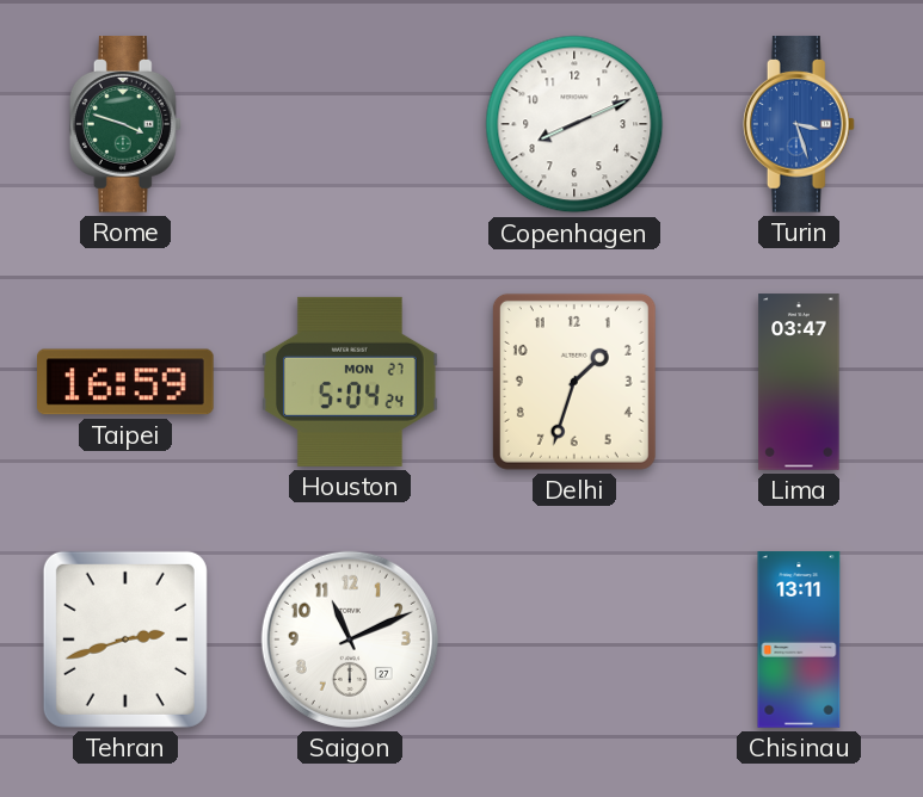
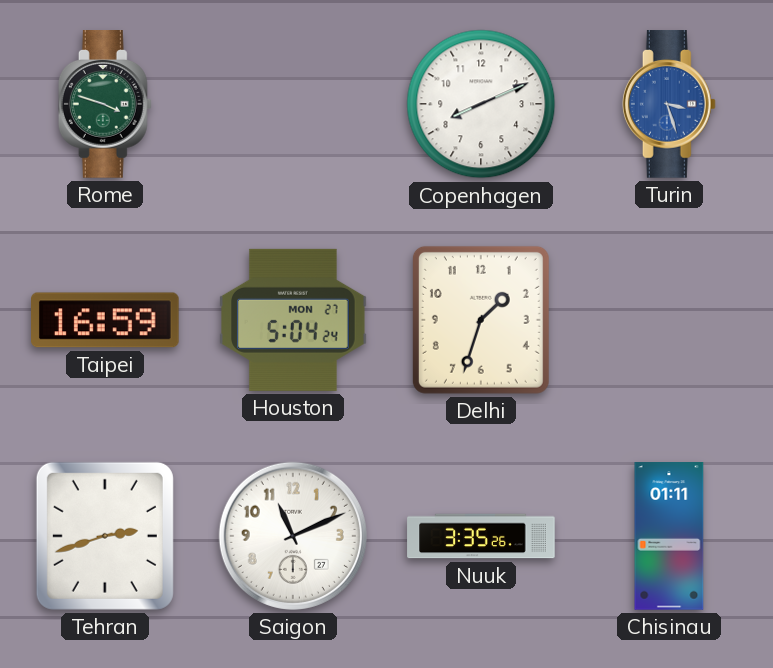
Lima: 03:47 -> none (799, 382)
Nuuk: none -> 3:35 (481, 536)
Chisinau: 13:11 -> 01:11 (669, 536)
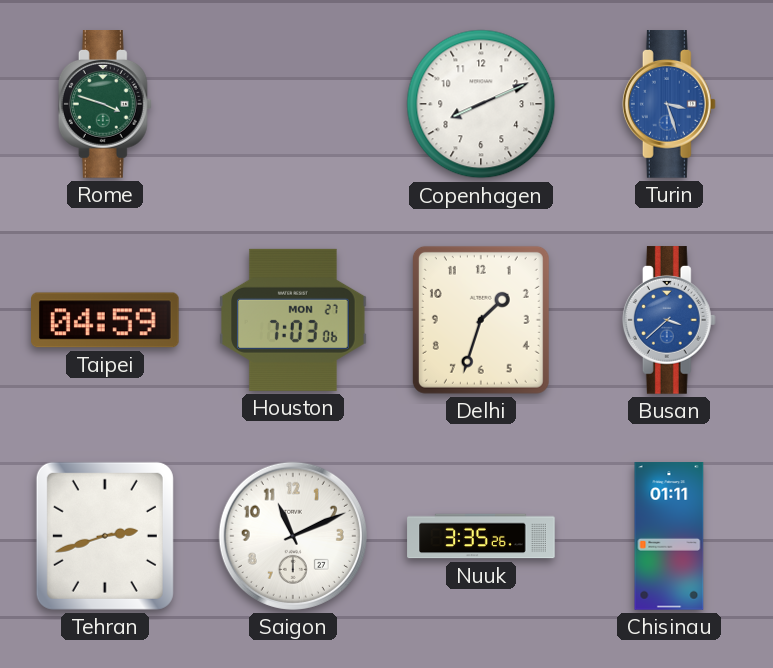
Taipei: 16:59 -> 04:59 (106, 320)
Houston: 5:04 -> 7:03 (294, 320)
Busan: none -> 3:38 (669, 320)
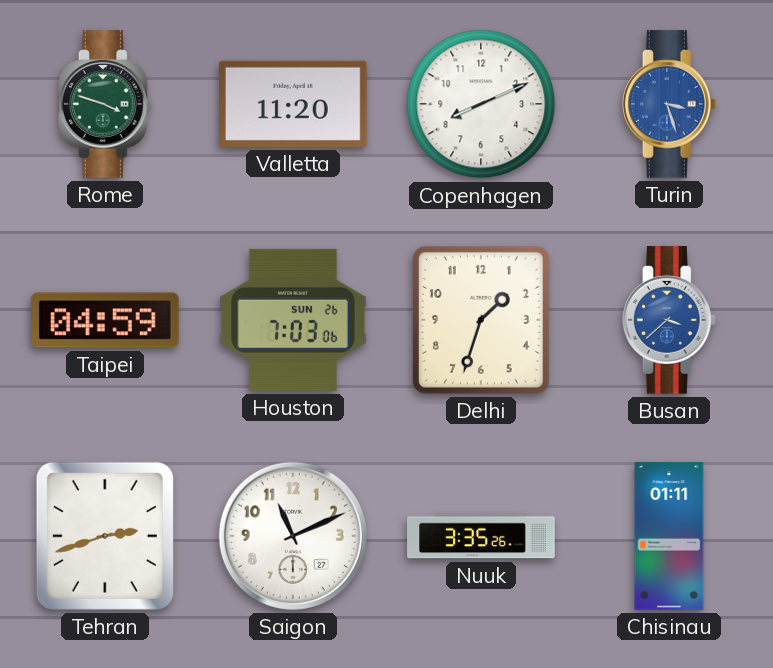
Valletta: none -> 11:20 (294, 104)
Houston date: MON 27 -> SUN 26 (294, 320)
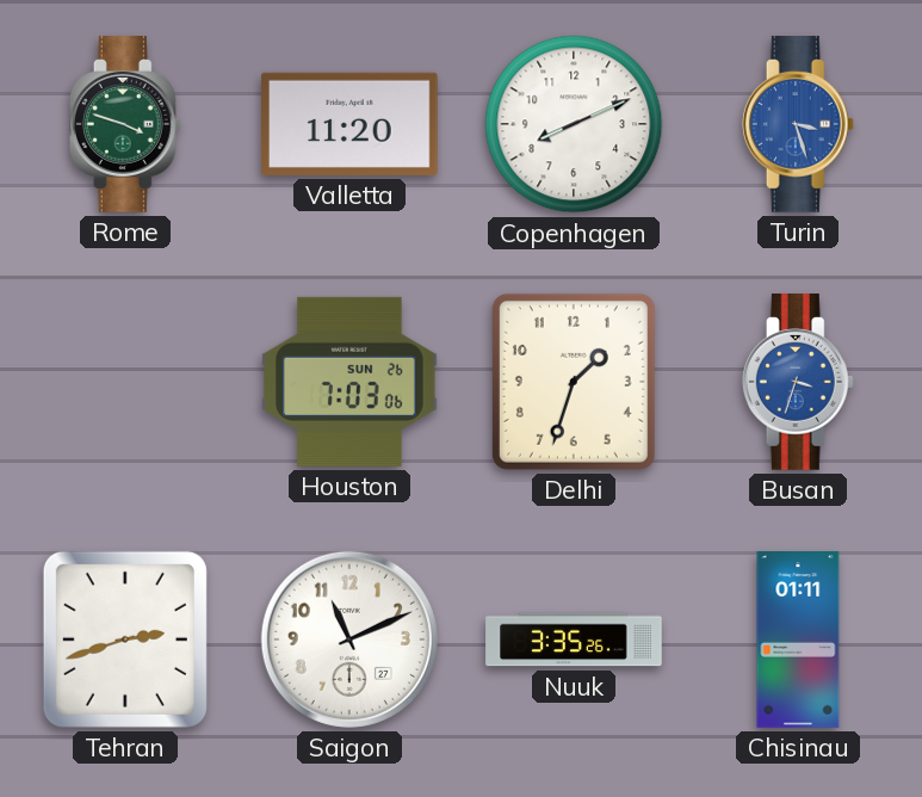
Taipei: 04:59 -> none (106, 320)
Busan: 3:38 -> 3:33 (798, 382)
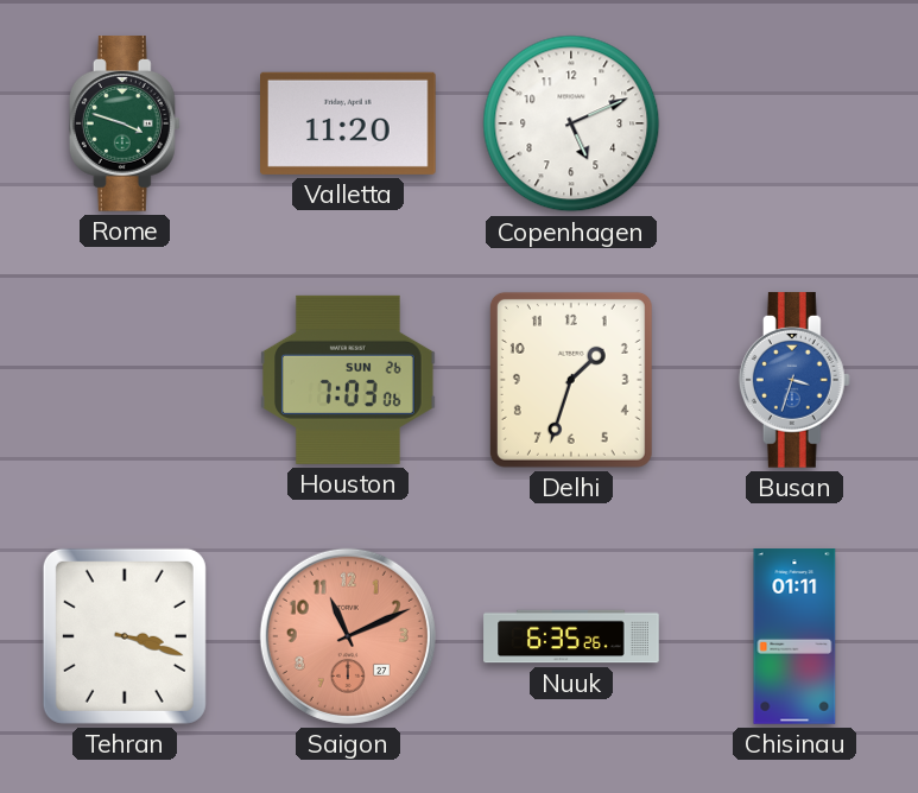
Copenhagen: 8:11 -> 5:11 (571, 123)
Turin: 3:27 -> none (798, 124)
Tehran: 2:42 -> 3:18 (125, 636)
Saigon dial: white -> salmon (348, 636)
Nuuk: 3:35 -> 6:35 (571, 636)
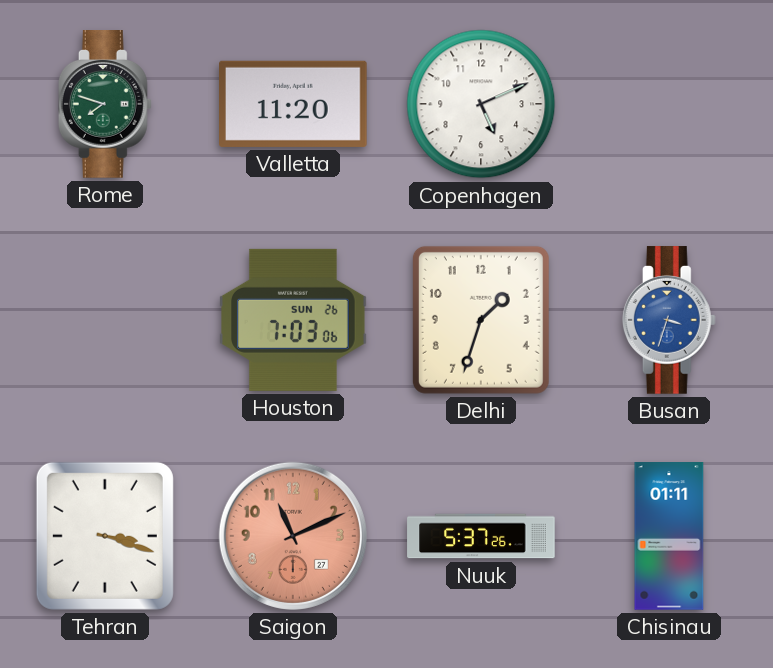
Rome: 3:48 -> 7:48 (105, 104)
Nuuk: 6:35 -> 5:37 (481, 536)
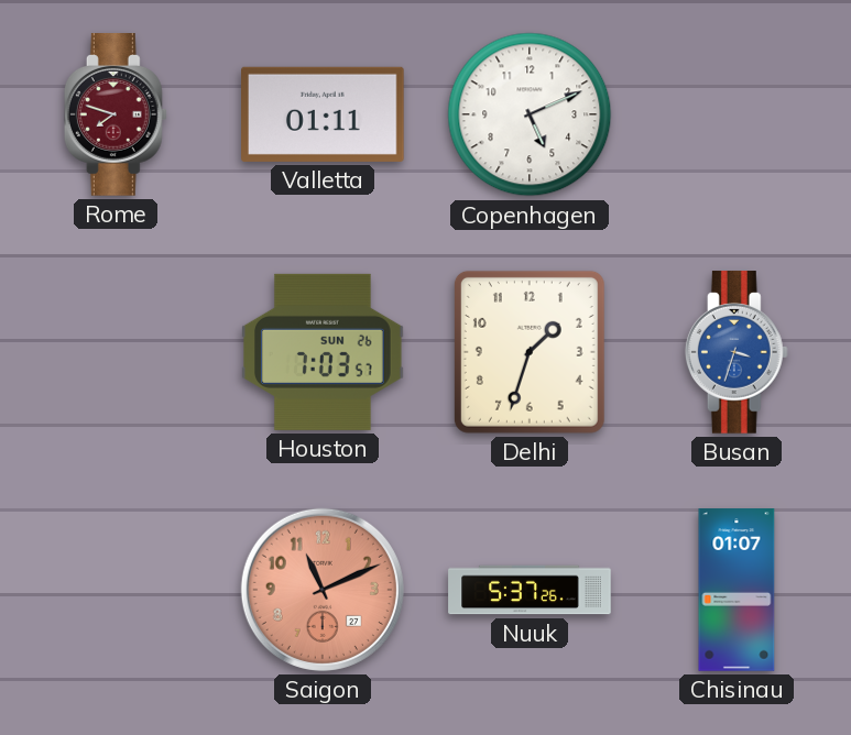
Rome dial: green -> burgundy (116, 114)
Valletta: 11:20 -> 01:11 (324, 114)
Houston: 7:03:06 -> 7:03:57 (324, 352)
Tehran: 3:18 -> none (105, 536)
Chisinau: 01:11 -> 01:07 (737, 590)
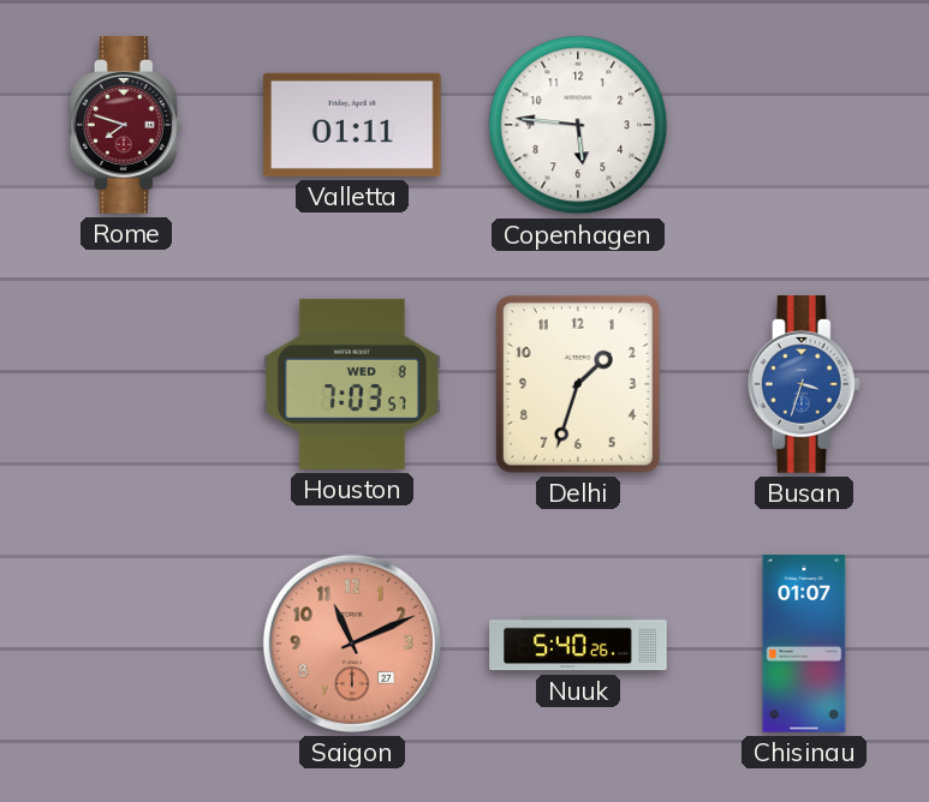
Copenhagen: 5:11 -> 5:46 (578, 125)
Houston date: SUN 26 -> WED 8 (353, 384)
Nuuk: 5:37 -> 5:40 (578, 644)
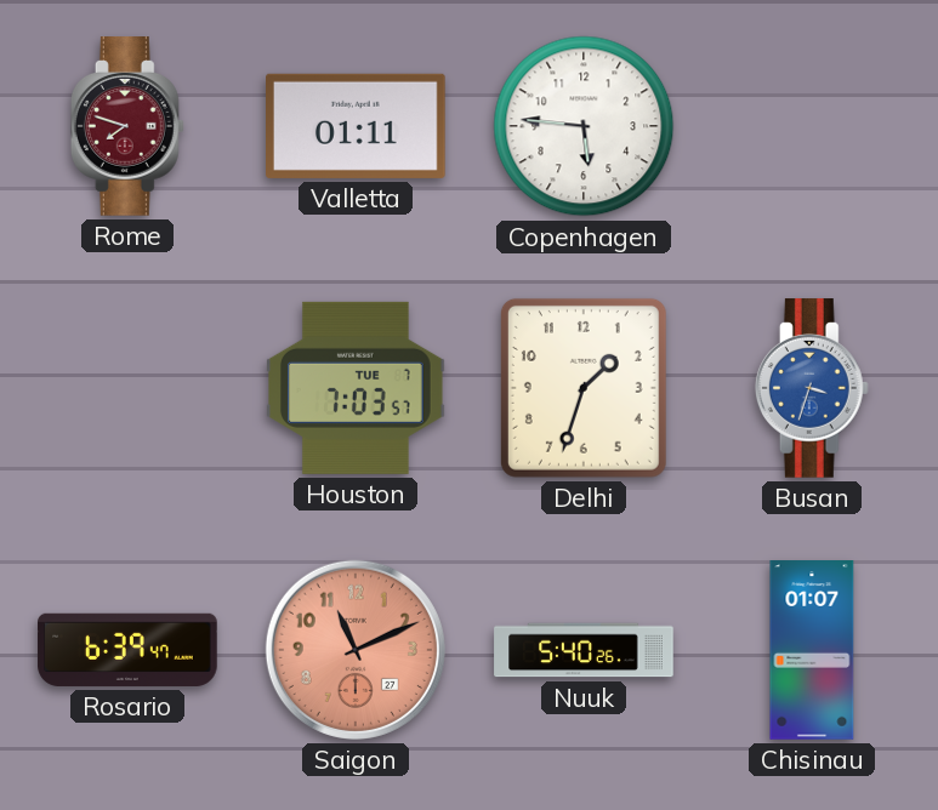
Houston date: WED 8 -> TUE 7 (357, 388)
Rosario: none -> 6:39 (127, 650)
